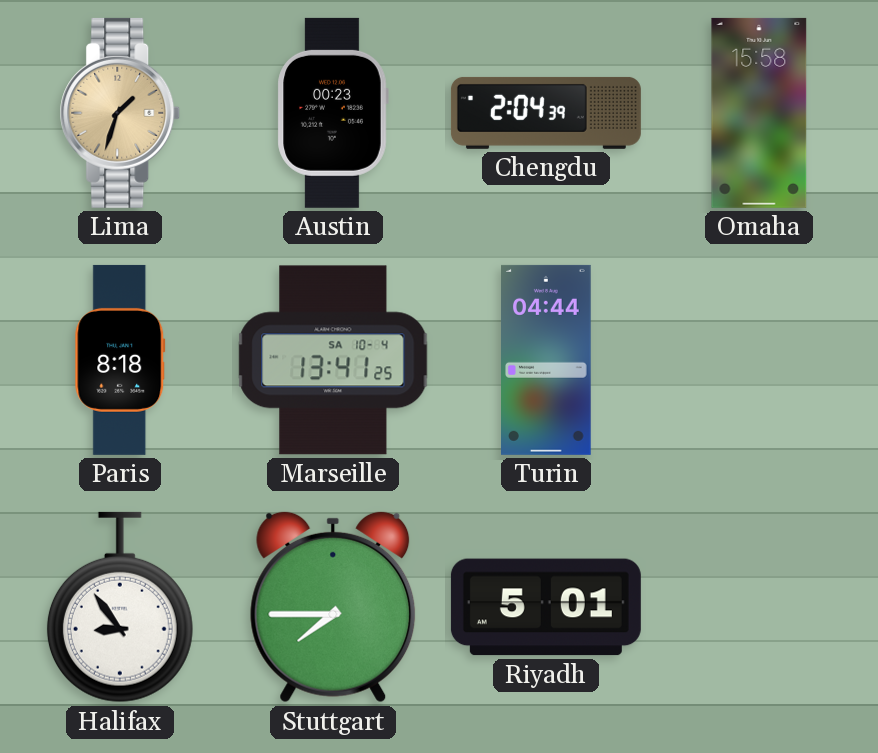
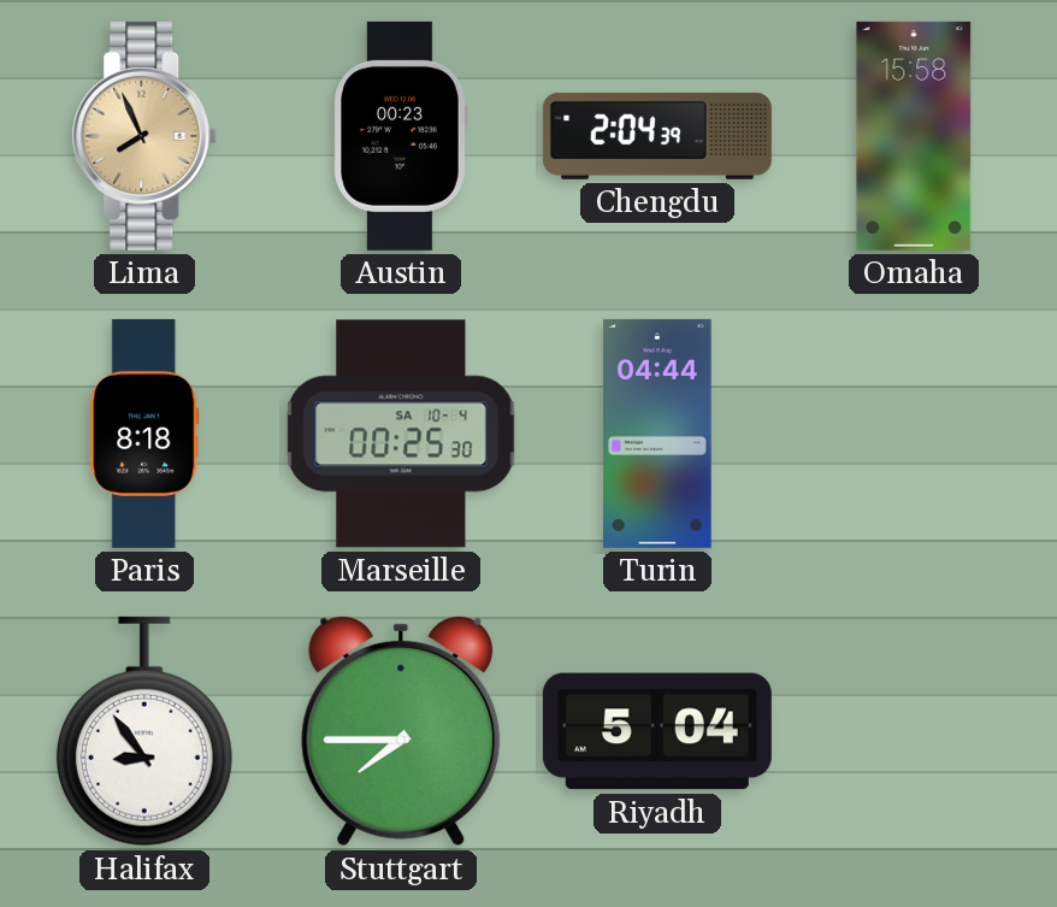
Lima: 1:33 -> 7:56 (144, 136)
Marseille: 13:41 -> 00:25 (401, 434)
Riyadh: 5:01 -> 5:04 (657, 731)
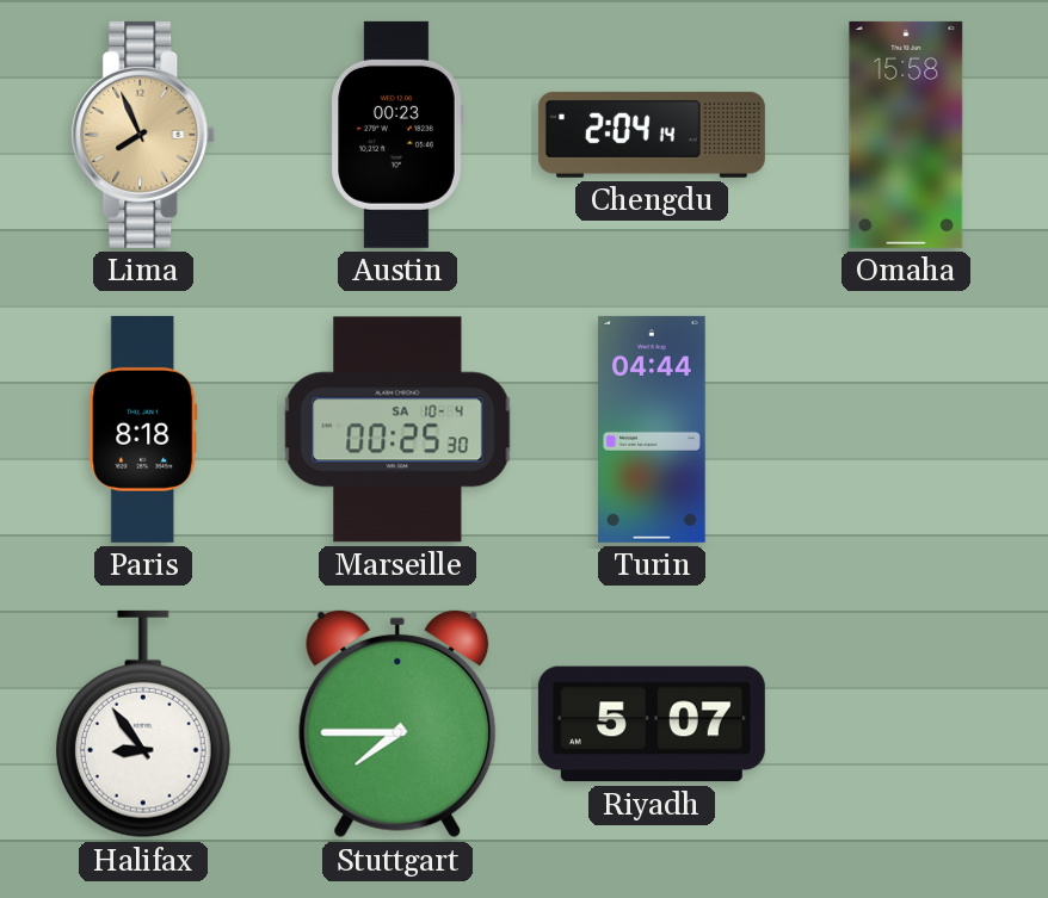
Chengdu: 2:04:39 -> 2:04:14 (652, 135)
Riyadh: 5:04 -> 5:07 (652, 724)
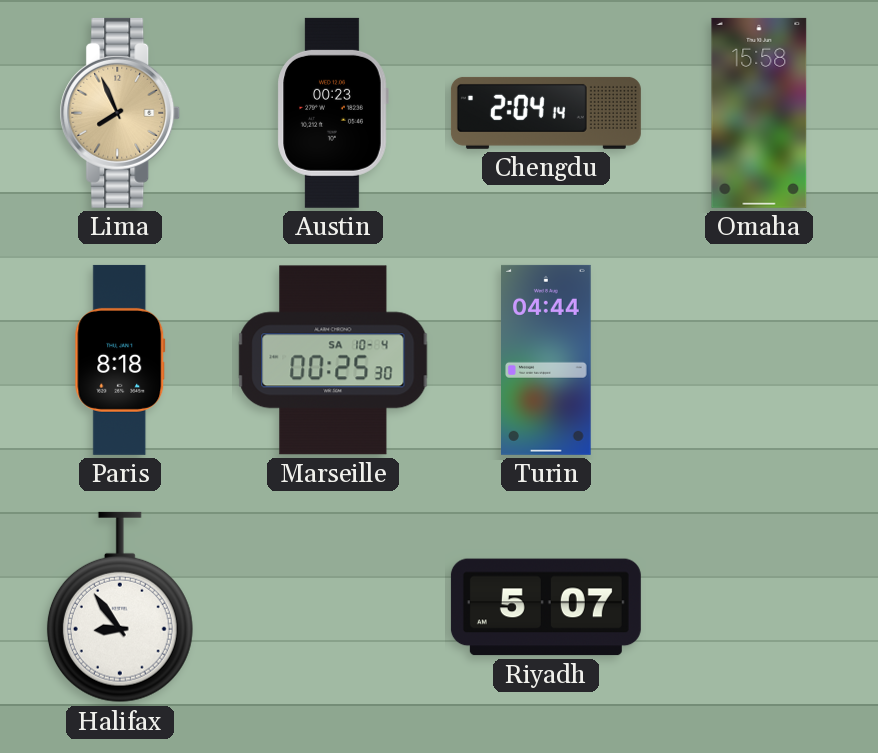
Stuttgart: 7:45 -> none (397, 724)
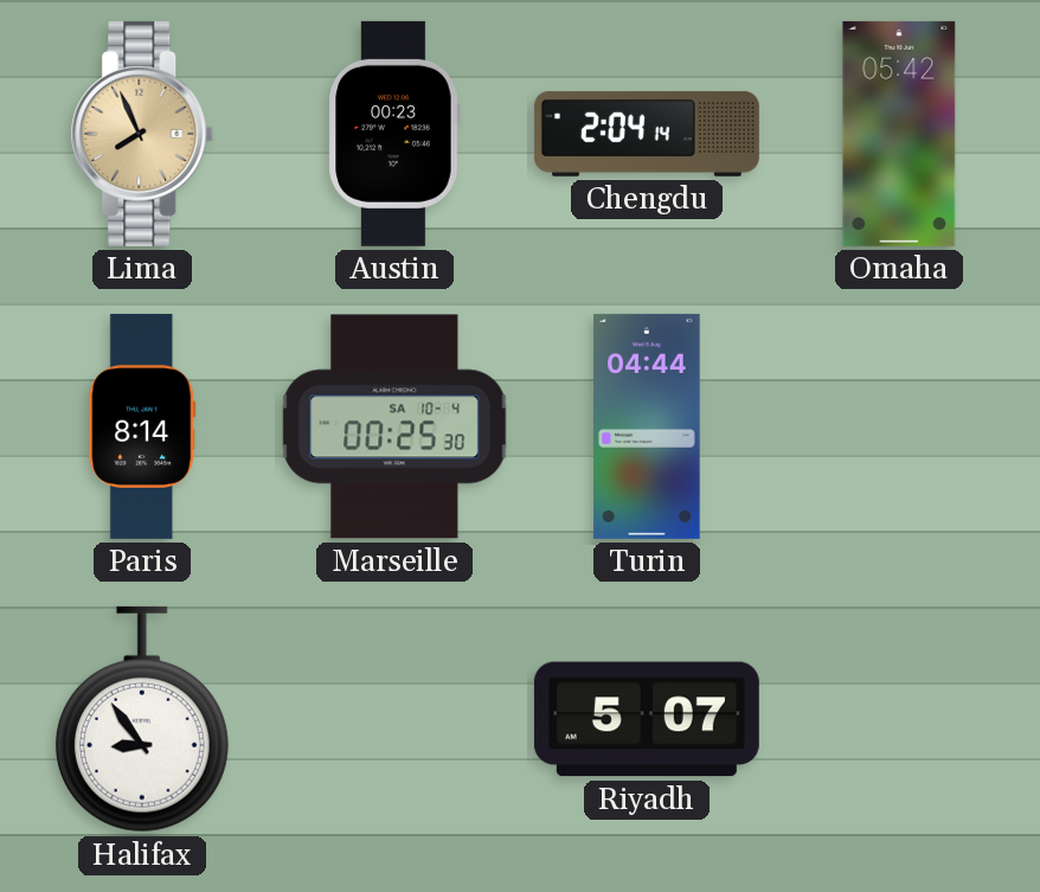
Omaha: 15:58 -> 05:42 (899, 134)
Paris: 8:18 -> 8:14 (142, 426)
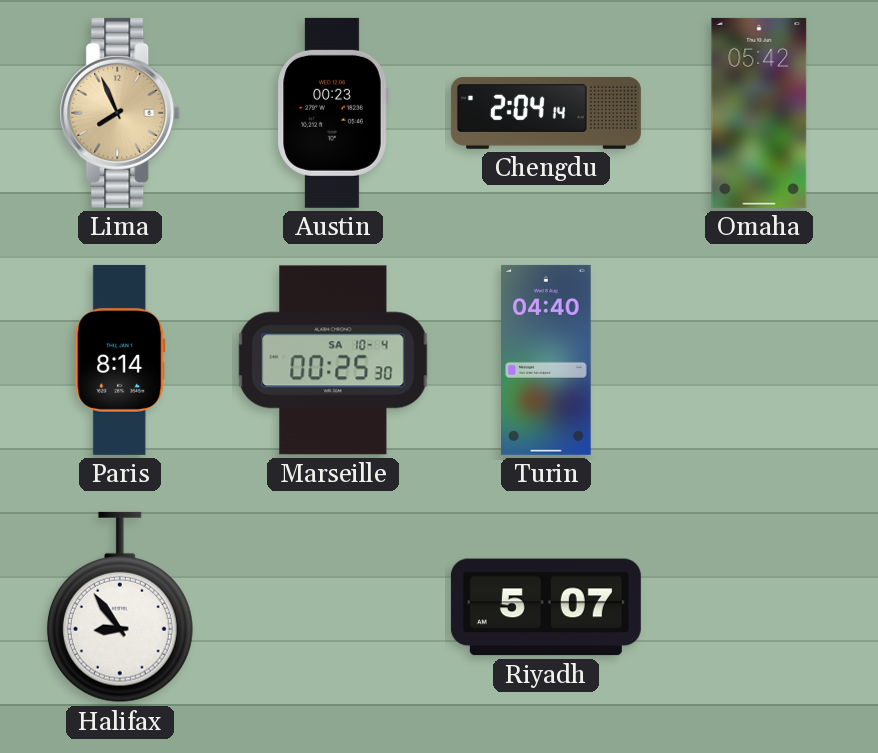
Turin: 04:44 -> 04:40 (547, 360)
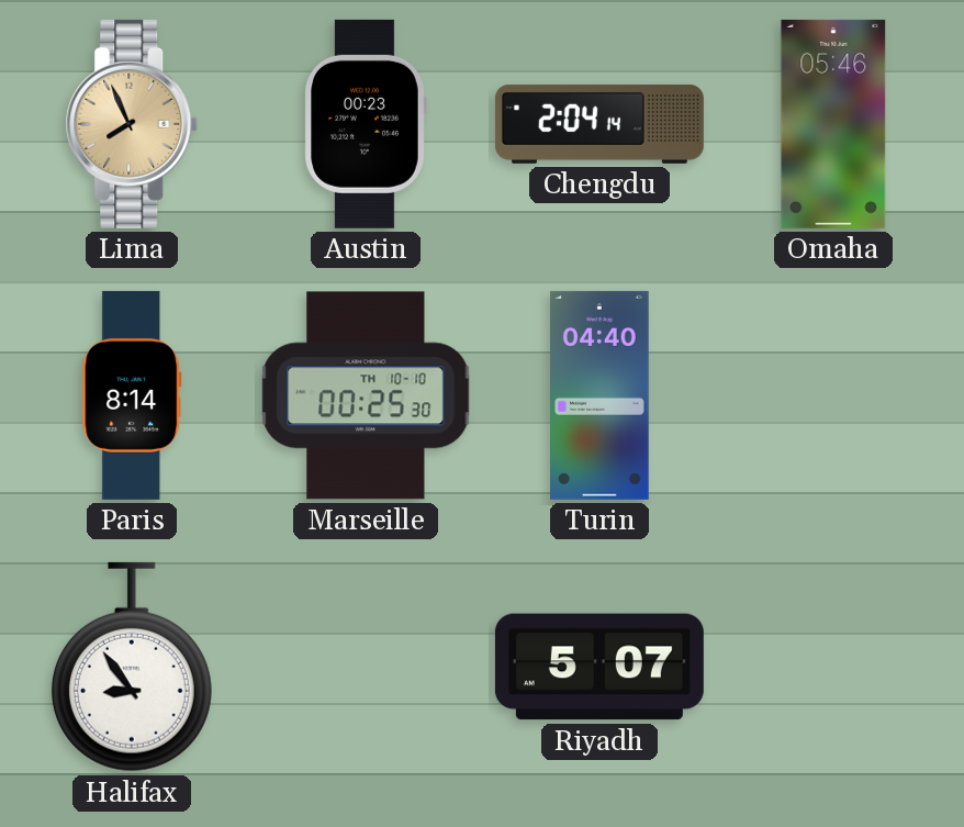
Omaha: 05:42 -> 05:46 (833, 124)
Marseille date: SA 10-4 -> TH 10-10 (366, 395)
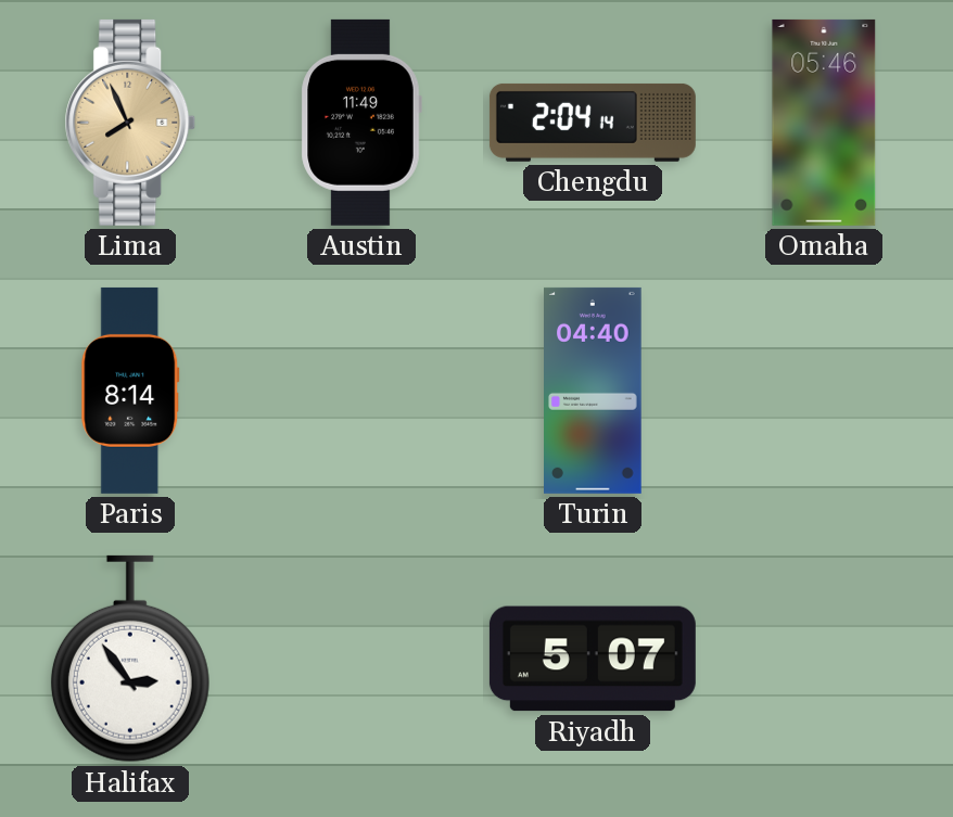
Austin: 00:23 -> 11:49 (361, 123)
Marseille: 00:25 -> none (366, 395)
Halifax: 8:54 -> 2:54 (130, 659)
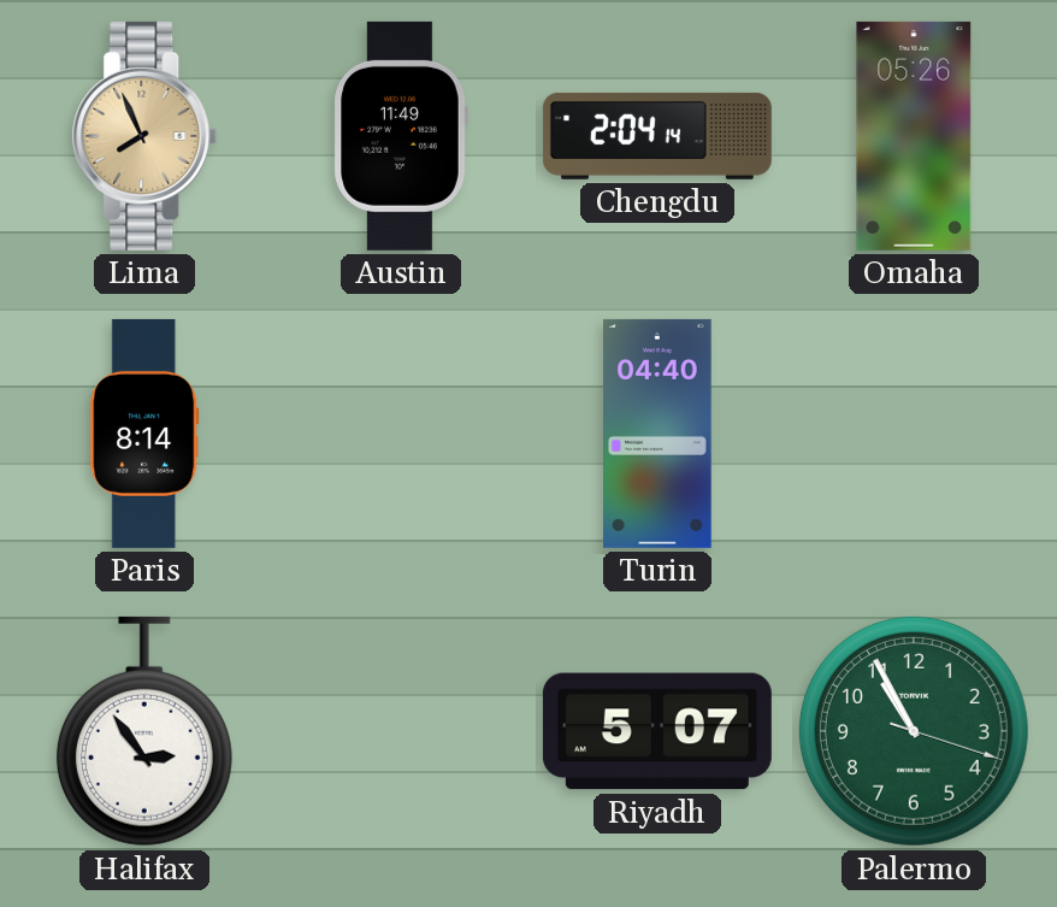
Omaha: 05:46 -> 05:26 (914, 136)
Palermo: none -> 10:55 (914, 731)
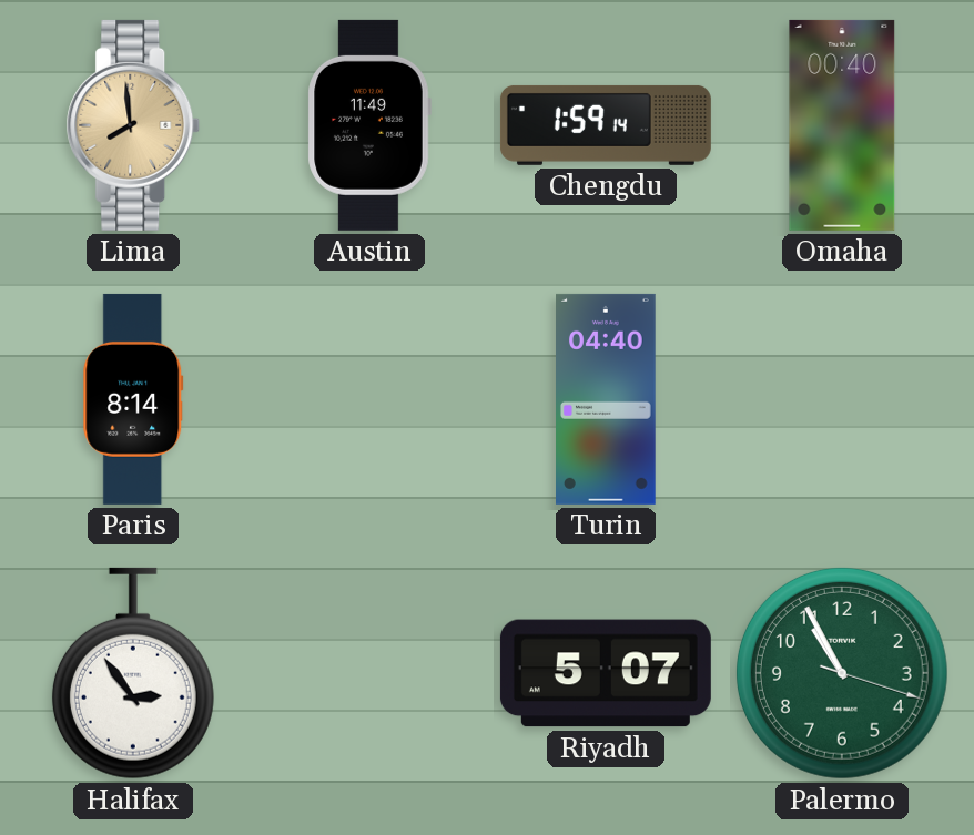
Lima: 7:56 -> 7:59 (133, 125)
Chengdu: 2:04 -> 1:59 (606, 125)
Omaha: 05:26 -> 00:40 (842, 125)
